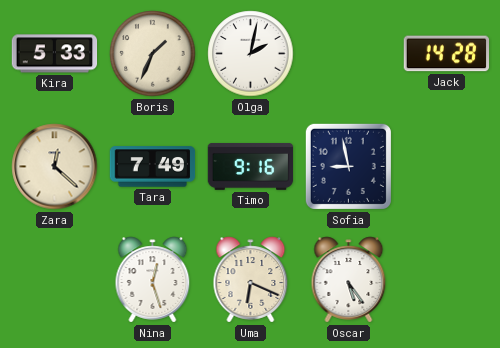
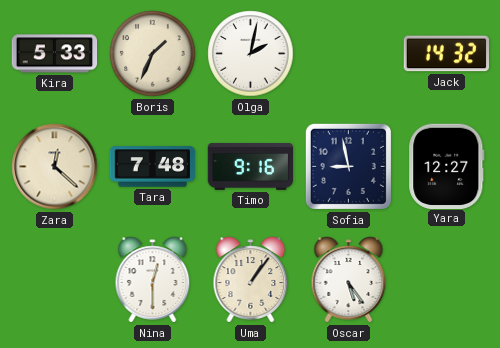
Jack: 14:28 -> 14:32 (447, 54)
Tara: 7:49 -> 7:48 (153, 167)
Yara: none -> 12:27 (447, 166)
Nina: 12:27 -> 12:30 (153, 280)
Uma: 6:19 -> 1:06 (251, 280)
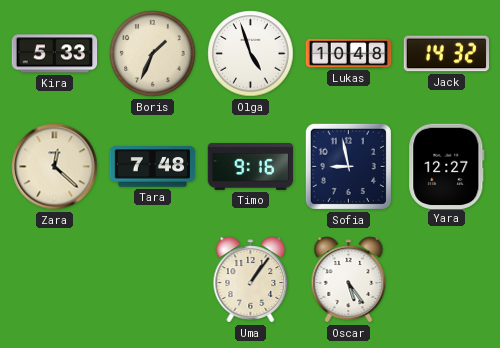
Olga: 2:02 -> 4:57 (251, 54)
Lukas: none -> 10:48 (349, 53)
Nina: 12:30 -> none (153, 280)
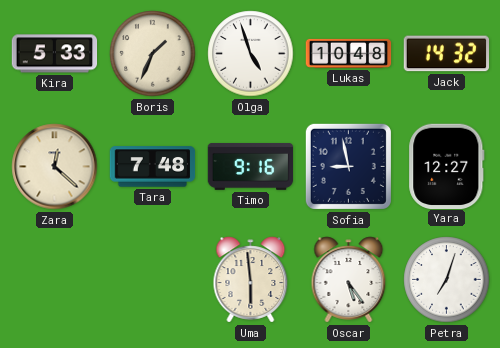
Uma: 1:06 -> 5:59 (251, 280)
Petra: none -> 7:03 (447, 280)
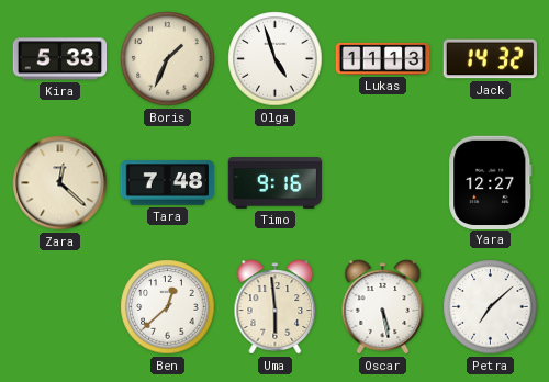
Lukas: 10:48 -> 11:13 (383, 58)
Sofia: 8:58 -> none (348, 166)
Ben: none -> 12:38 (168, 307)
Oscar: 5:24 -> 5:28 (383, 307)
Petra: 7:03 -> 7:08 (491, 307)
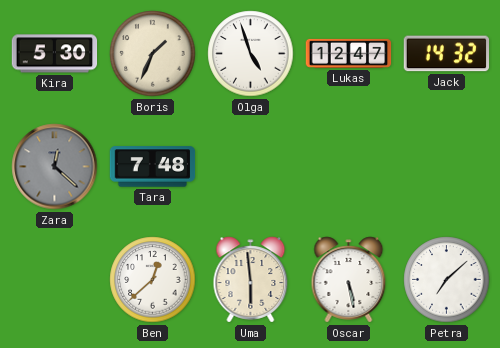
Kira: 5:33 -> 5:30 (55, 54)
Lukas: 11:13 -> 12:47 (349, 53)
Zara dial: cream -> grey (55, 167)
Timo: 9:16 -> none (276, 183)
Yara: 12:27 -> none (491, 182)
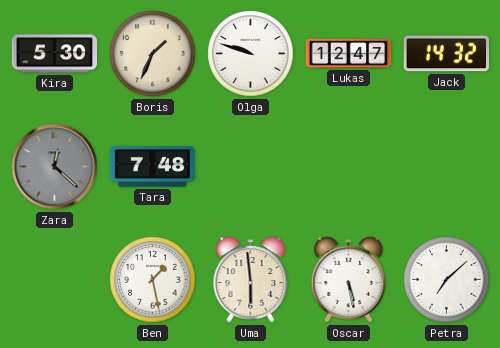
Olga: 4:57 -> 9:48 (251, 54)
Ben: 12:38 -> 1:28 (153, 280)
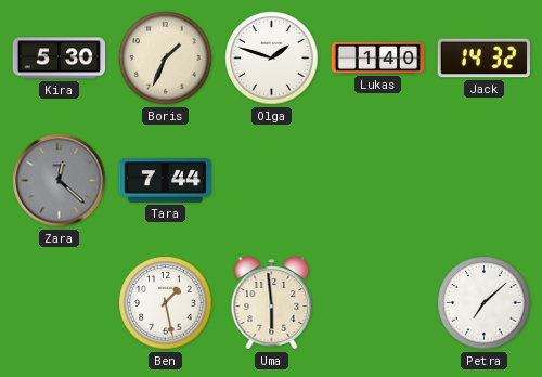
Olga: 9:48 -> 1:48 (272, 58)
Lukas: 12:47 -> 1:40 (378, 57)
Tara: 7:48 -> 7:44 (166, 181)
Oscar: 5:28 -> none (349, 280)
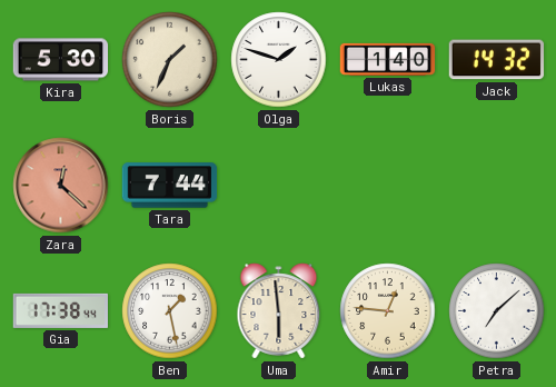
Zara dial: grey -> salmon (61, 186)
Gia: none -> 17:38 (61, 310)
Amir: none -> 12:46 (388, 311)
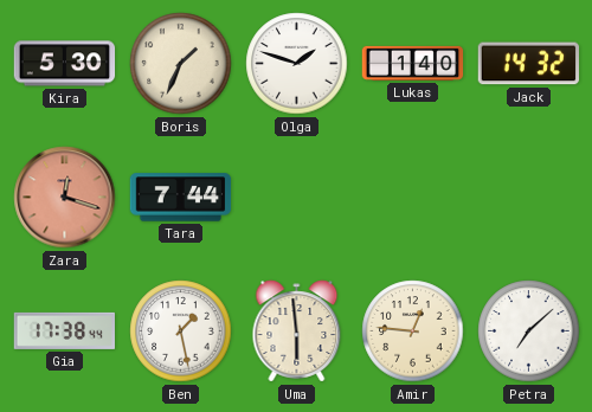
Zara: 12:22 -> 12:18 (65, 198)
